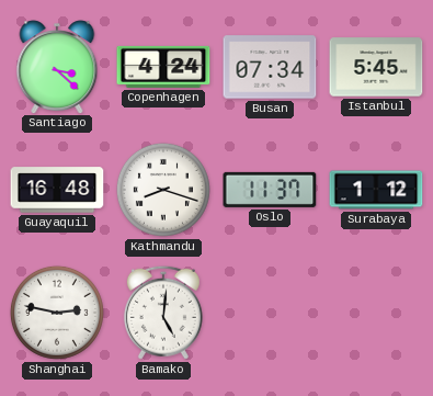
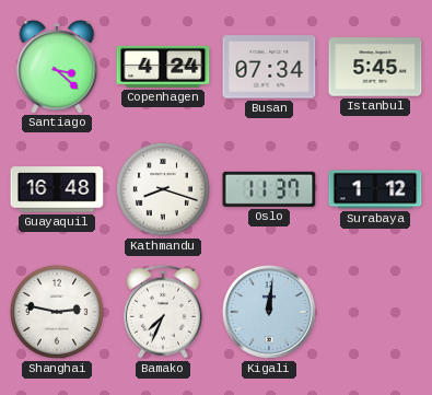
Bamako: 5:01 -> 7:34 (163, 312)
Kigali: none -> 12:01 (269, 312)
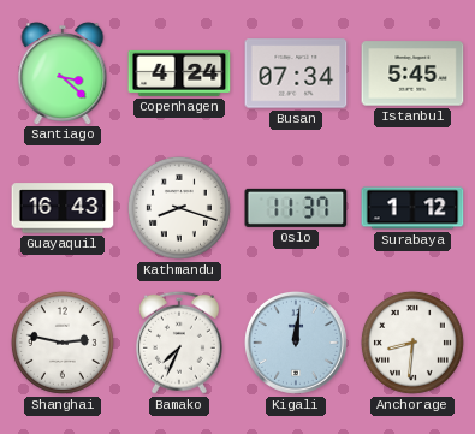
Guayaquil: 16:48 -> 16:43 (63, 208)
Anchorage: none -> 8:31 (412, 343)
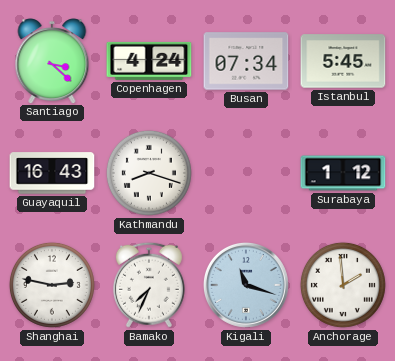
Oslo: 11:37 -> none (296, 208)
Kigali: 12:01 -> 11:18 (246, 285)
Anchorage: 8:31 -> 1:59 (343, 285)
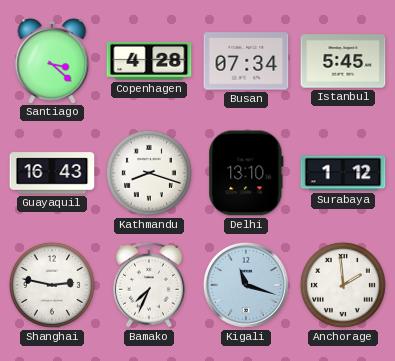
Copenhagen: 4:24 -> 4:28 (149, 61)
Delhi: none -> 13:10 (246, 173)
